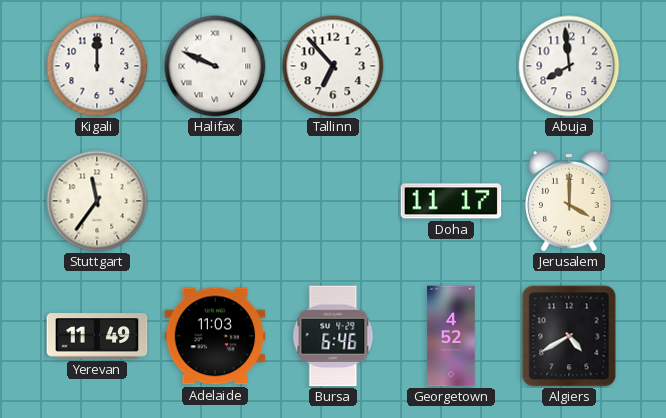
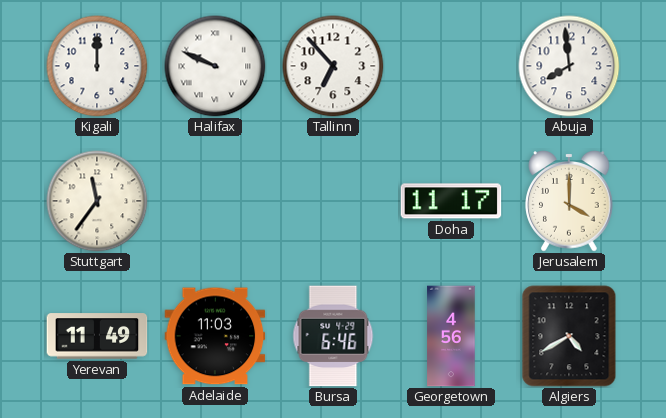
Georgetown: 4:52 -> 4:56 (451, 336)
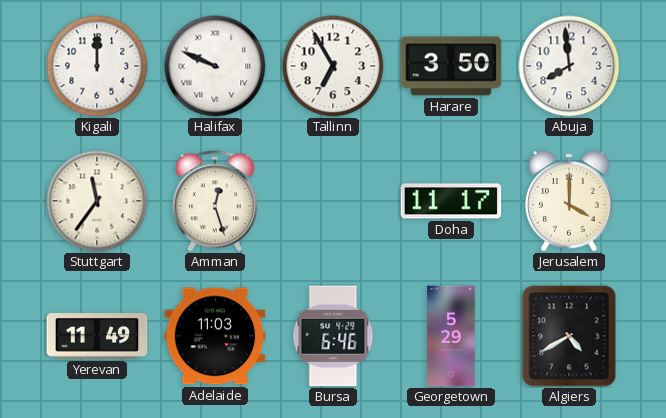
Tallinn: 6:53 -> 6:55 (333, 66)
Harare: none -> 3:50 (451, 66)
Amman: none -> 12:27 (215, 201)
Georgetown: 4:56 -> 5:29 (451, 336)
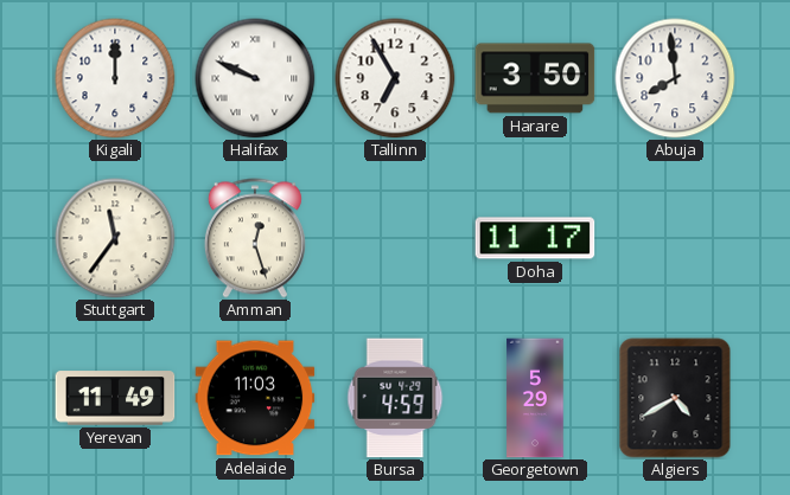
Jerusalem: 4:00 -> none (569, 201)
Bursa: 6:46 -> 4:59 (395, 398)
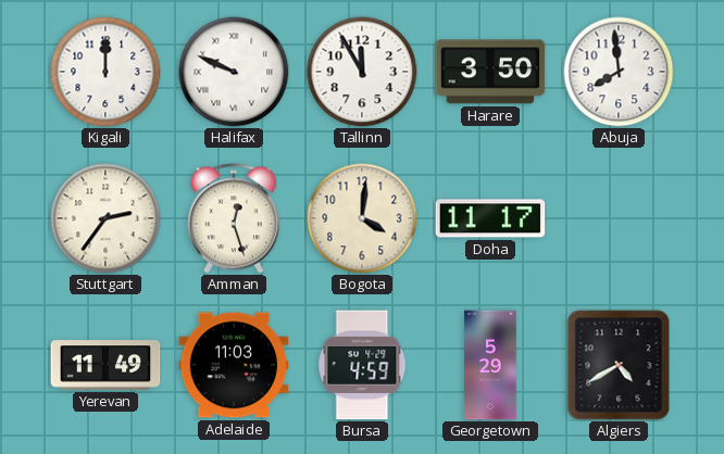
Tallinn: 6:55 -> 11:55 (362, 72)
Stuttgart: 11:36 -> 2:36 (105, 218)
Bogota: none -> 4:01 (362, 218)
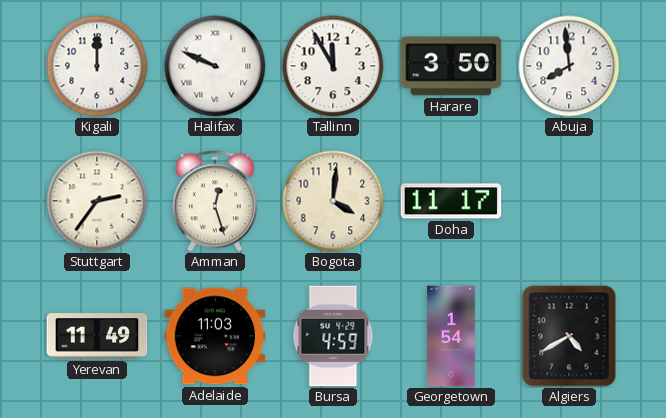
Georgetown: 5:29 -> 1:54 (451, 336)
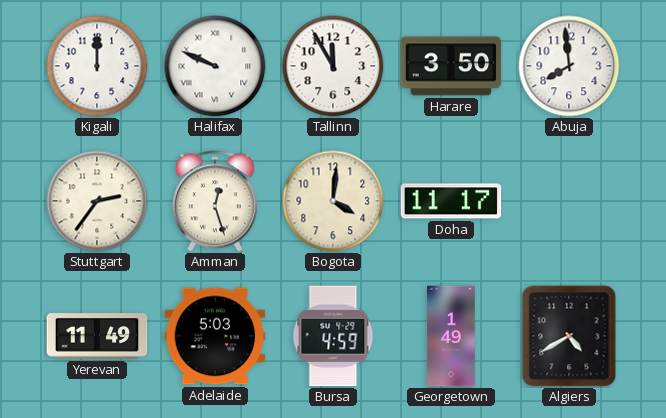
Adelaide: 11:03 -> 5:03 (215, 336)
Georgetown: 1:54 -> 1:49 (451, 336)
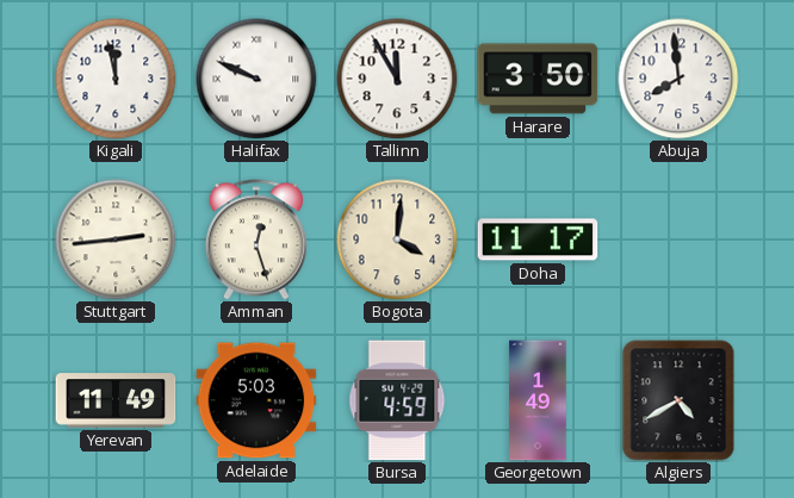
Kigali: 12:00 -> 11:58 (116, 79)
Stuttgart: 2:36 -> 2:44 (116, 239)
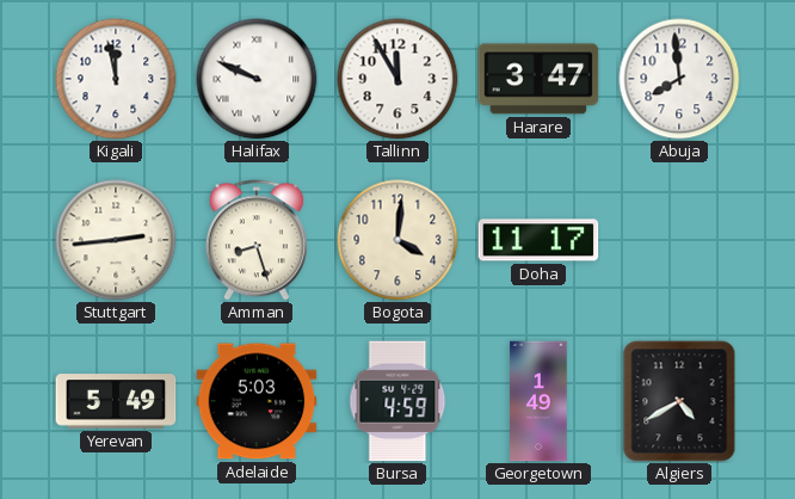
Harare: 3:50 -> 3:47 (538, 79)
Amman: 12:27 -> 8:27 (257, 240)
Yerevan: 11:49 -> 5:49 (116, 401)
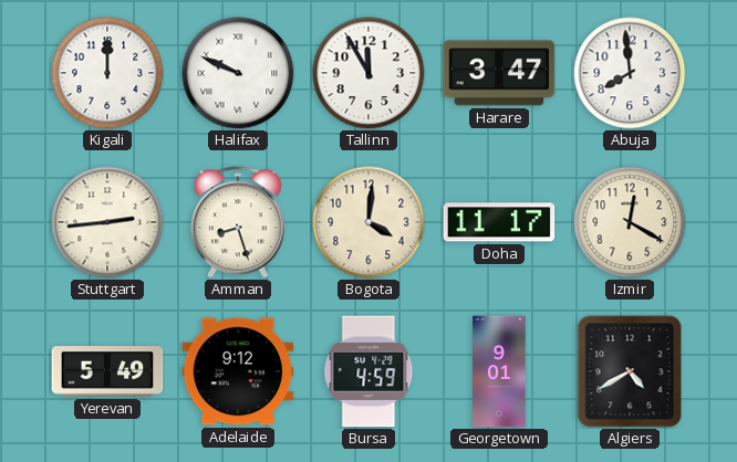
Kigali: 11:58 -> 12:00 (107, 73)
Izmir: none -> 12:20 (630, 222)
Adelaide: 5:03 -> 9:12 (238, 371)
Georgetown: 1:49 -> 9:01 (499, 371)
